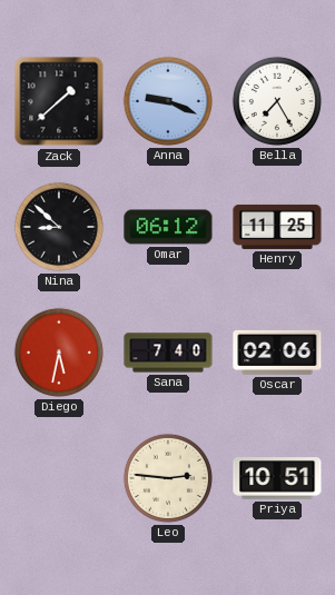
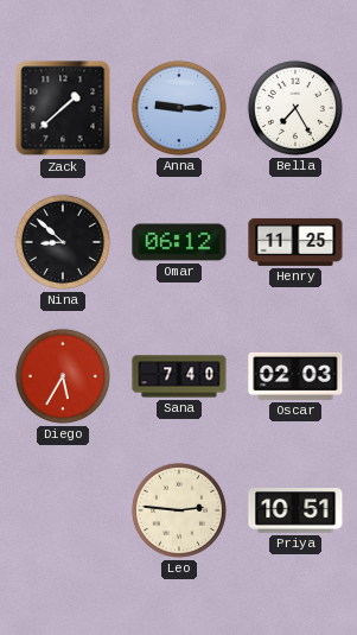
Anna: 9:19 -> 9:15 (179, 108)
Diego: 5:32 -> 5:35 (63, 376)
Oscar: 02:06 -> 02:03 (295, 376)
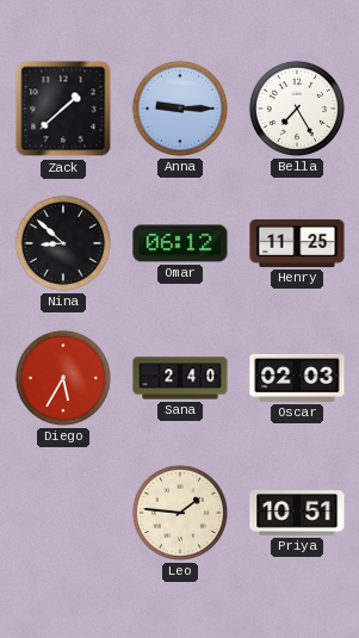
Sana: 7:40 -> 2:40 (180, 378)
Leo: 2:46 -> 1:46 (180, 513)
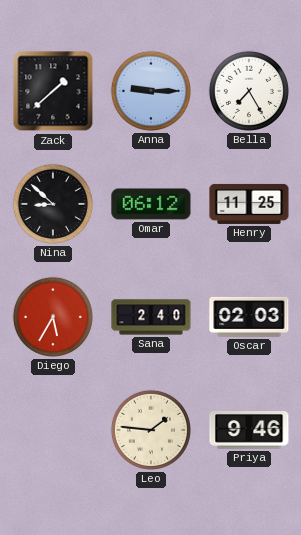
Priya: 10:51 -> 9:46 (249, 430)
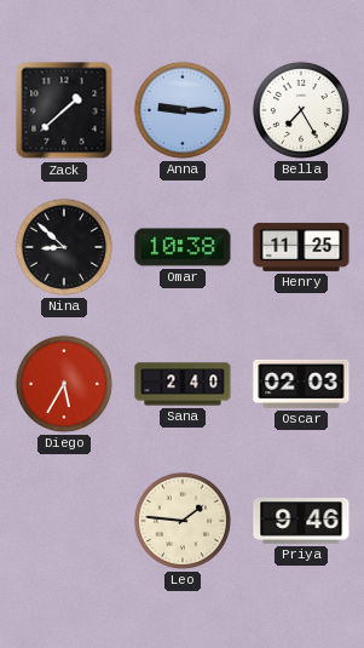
Omar: 06:12 -> 10:38 (183, 247)
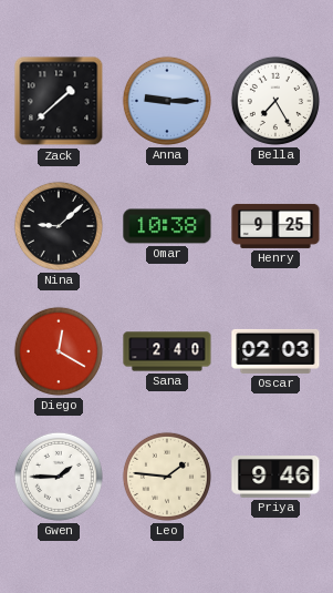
Nina: 8:52 -> 9:08 (59, 226)
Henry: 11:25 -> 9:25 (275, 226)
Diego: 5:35 -> 12:20 (59, 351)
Gwen: none -> 1:45 (59, 477)
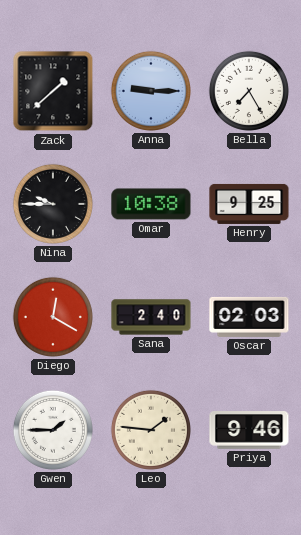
Nina: 9:08 -> 9:45 (53, 204)
